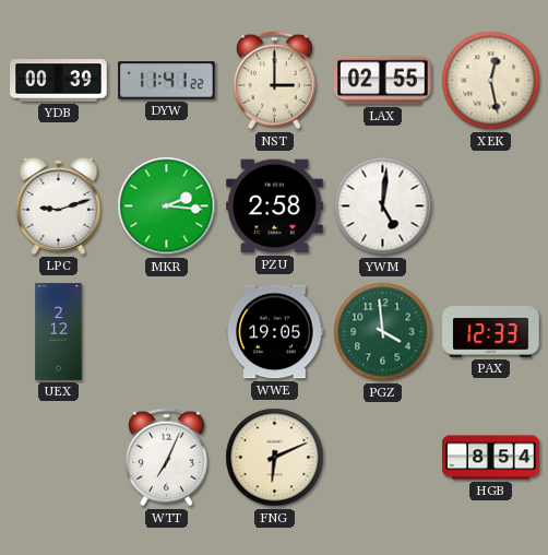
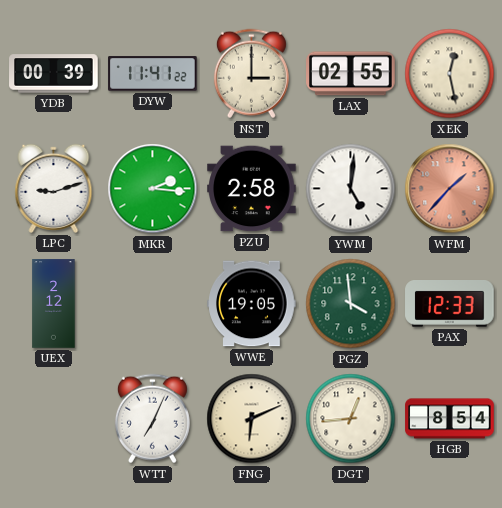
WFM: none -> 1:37 (450, 189)
DGT: none -> 12:44 (351, 419)
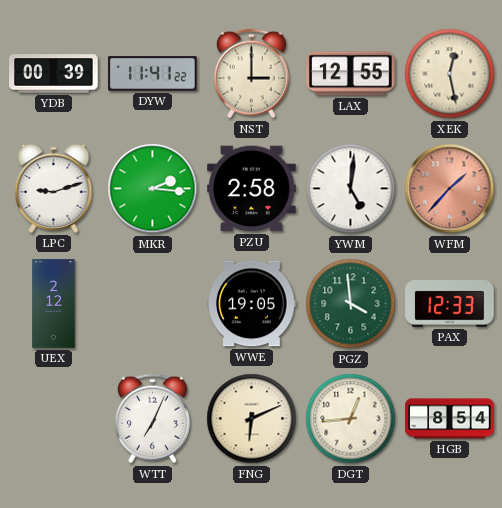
LAX: 02:55 -> 12:55 (351, 74)
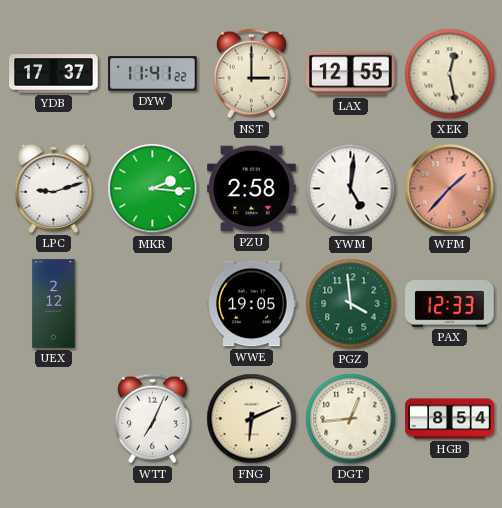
YDB: 00:39 -> 17:37 (54, 74)
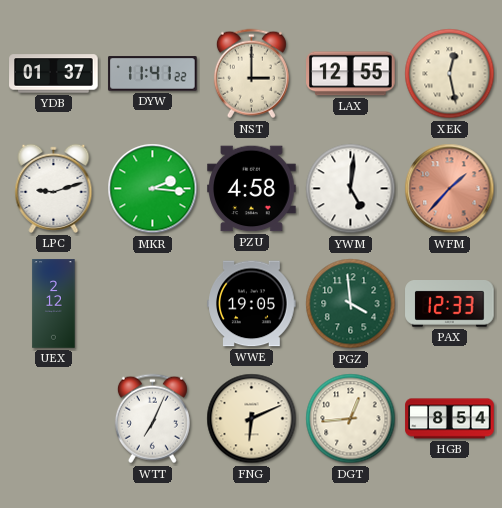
YDB: 17:37 -> 01:37 (54, 74)
PZU: 2:58 -> 4:58 (252, 189)
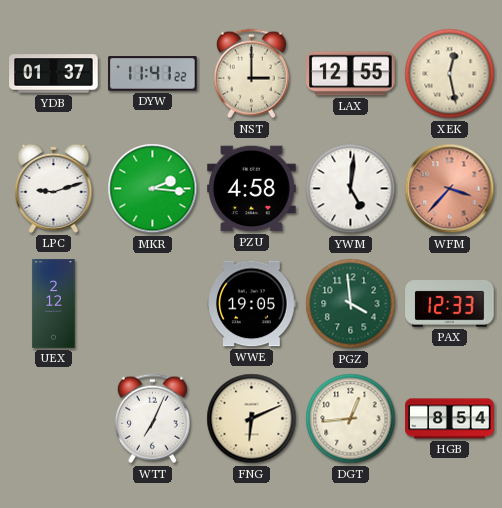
WFM: 1:37 -> 3:37 (450, 189)
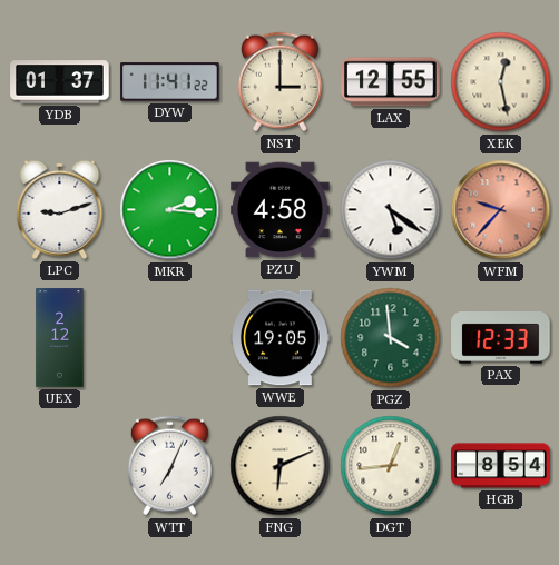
YWM: 5:01 -> 5:21 (391, 210)
WFM: 3:37 -> 9:37 (501, 210)
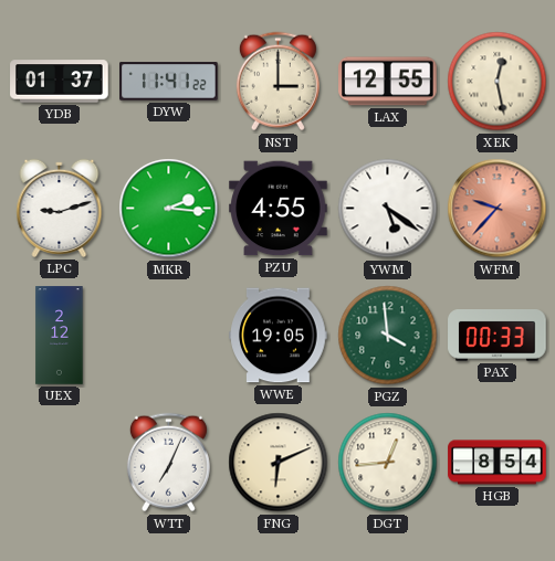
PZU: 4:58 -> 4:55 (279, 209)
PAX: 12:33 -> 00:33 (498, 336)
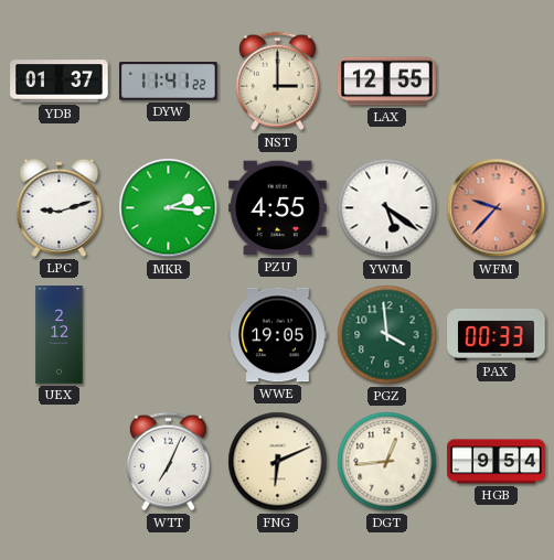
XEK: 12:28 -> none (498, 82)
HGB: 8:54 -> 9:54 (497, 462)
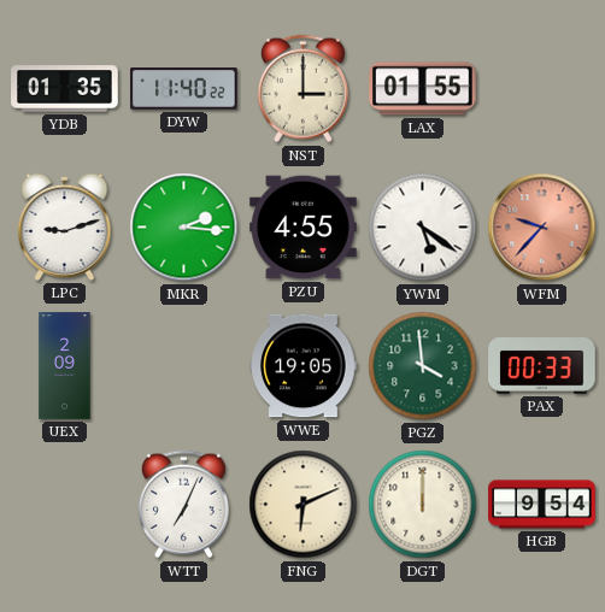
YDB: 01:37 -> 01:35 (65, 89)
DYW: 11:41 -> 11:40 (184, 89)
LAX: 12:55 -> 01:55 (423, 89)
UEX: 2:12 -> 2:09 (65, 366)
DGT: 12:44 -> 12:00 (423, 505)
